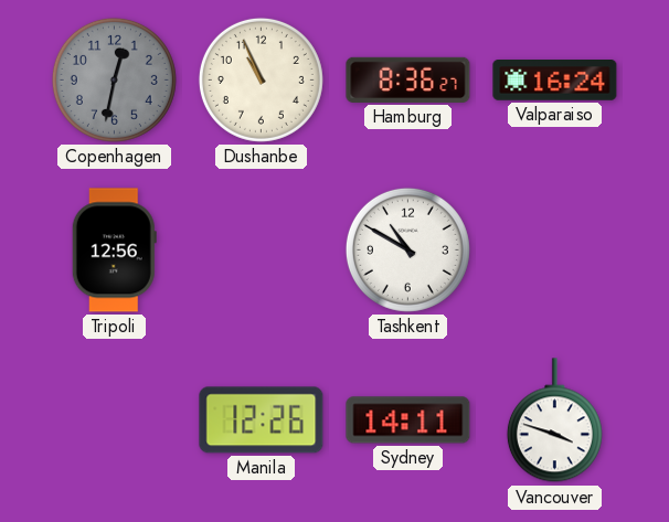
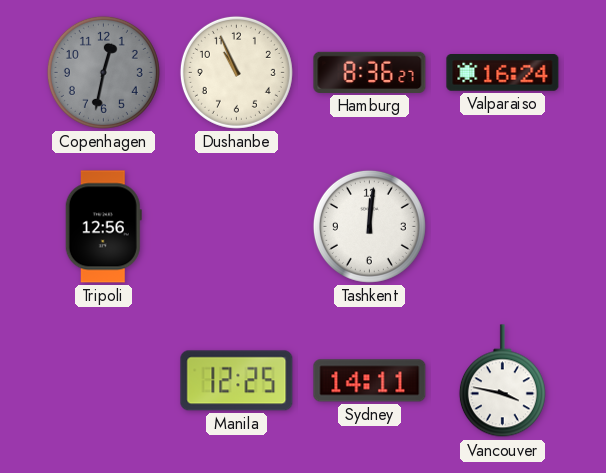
Tashkent: 10:50 -> 12:01 (369, 226)
Manila: 12:26 -> 12:25 (237, 381)
Vancouver: 3:48 -> 3:47 (502, 381)
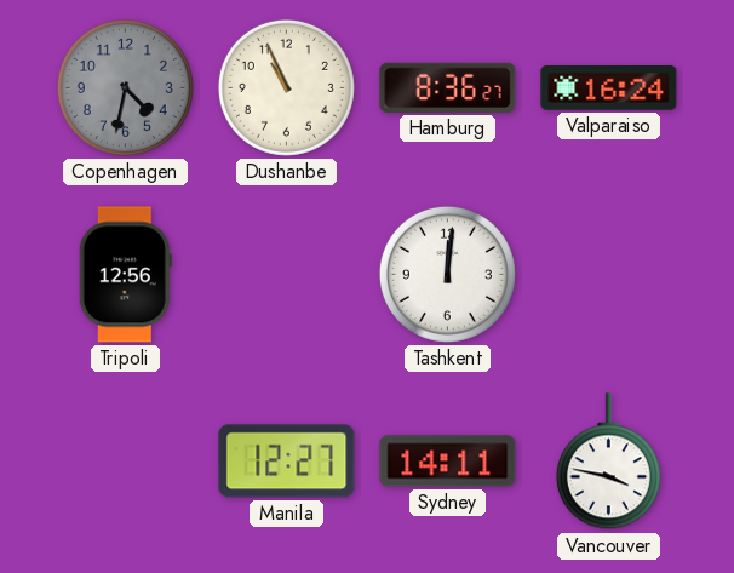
Copenhagen: 12:32 -> 4:32 (125, 87)
Manila: 12:25 -> 12:27 (287, 462)
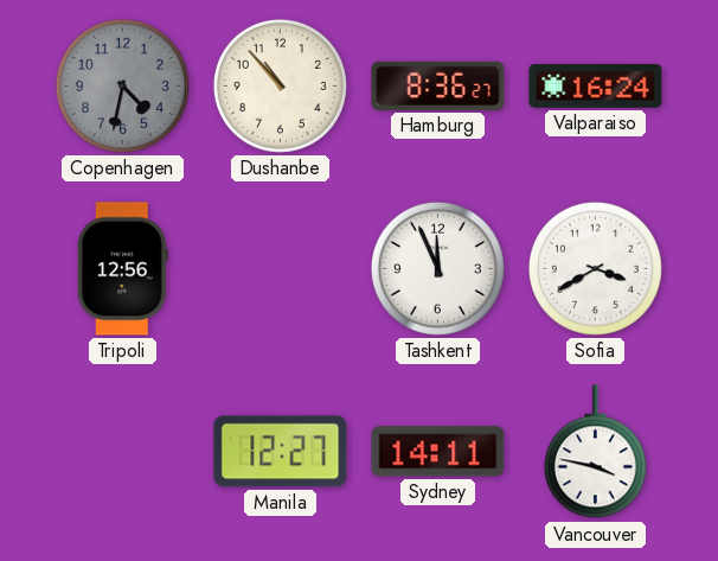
Dushanbe: 10:56 -> 10:53 (280, 85)
Tashkent: 12:01 -> 11:56 (437, 268)
Sofia: none -> 3:40 (595, 268)
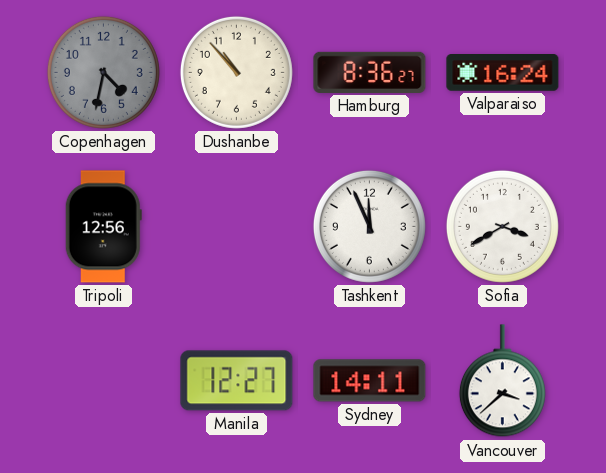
Vancouver: 3:47 -> 3:38 (502, 381)
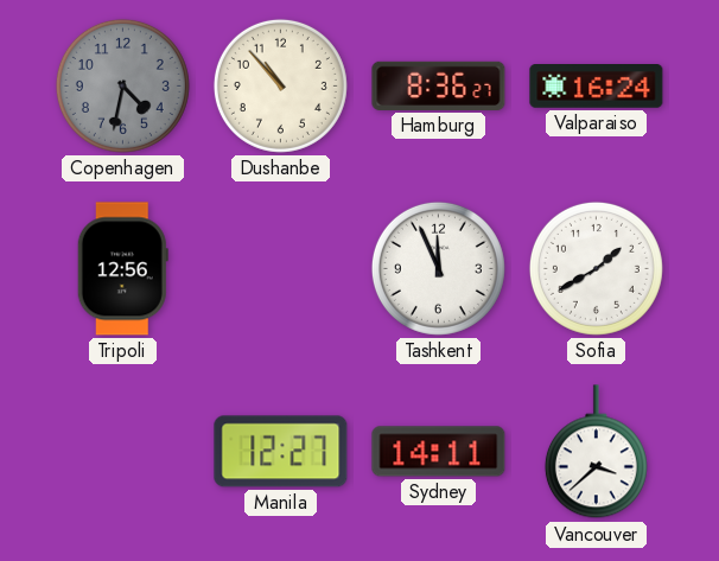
Sofia: 3:40 -> 1:40 (596, 268)
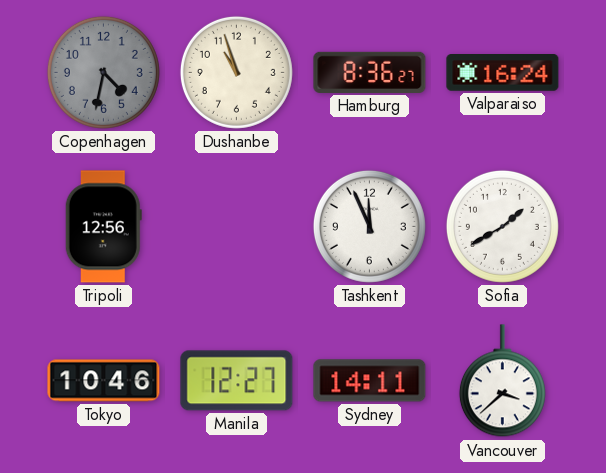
Dushanbe: 10:53 -> 10:57 (236, 72)
Tokyo: none -> 10:46 (104, 381)
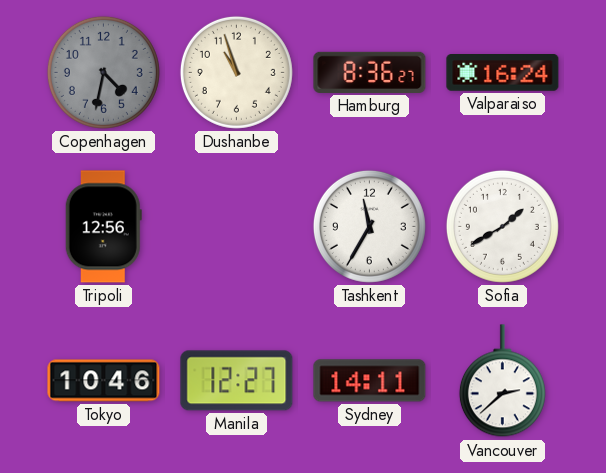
Tashkent: 11:56 -> 11:35 (369, 226)
Vancouver: 3:38 -> 2:38 (502, 381)
